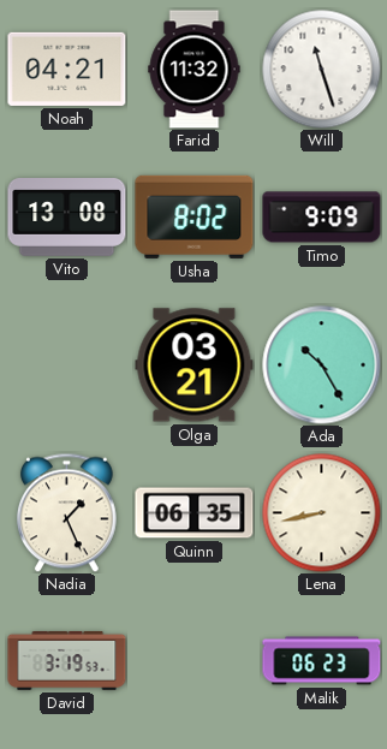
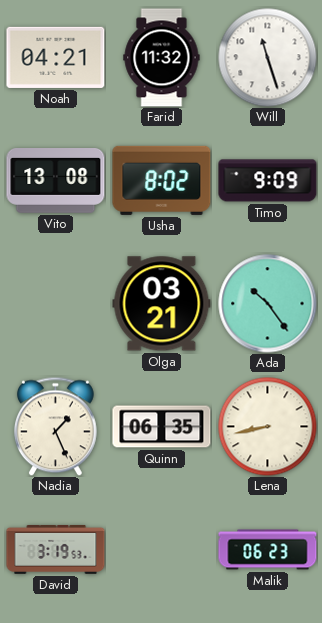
Ada: 10:25 -> 10:24 (268, 304)
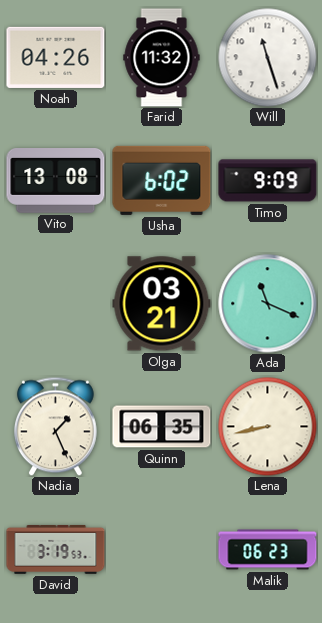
Noah: 04:21 -> 04:26 (56, 57)
Usha: 8:02 -> 6:02 (162, 180)
Ada: 10:24 -> 11:19 (268, 304)
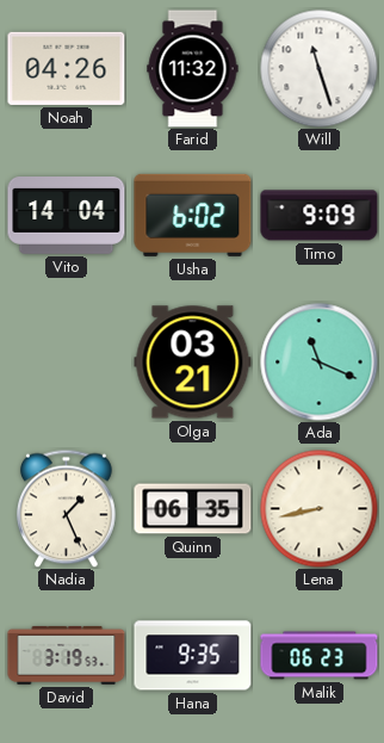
Vito: 13:08 -> 14:04 (67, 216)
Hana: none -> 9:35 (193, 656)
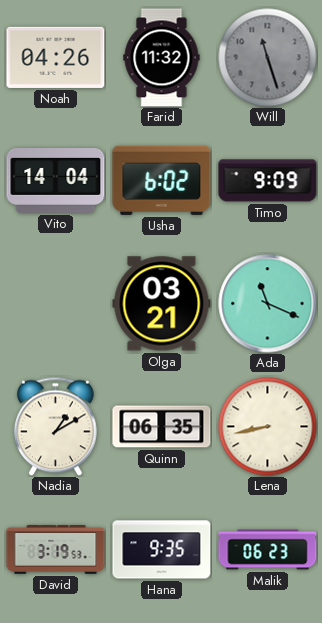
Will dial: white -> grey (268, 58)
Nadia: 1:26 -> 1:10 (55, 426)
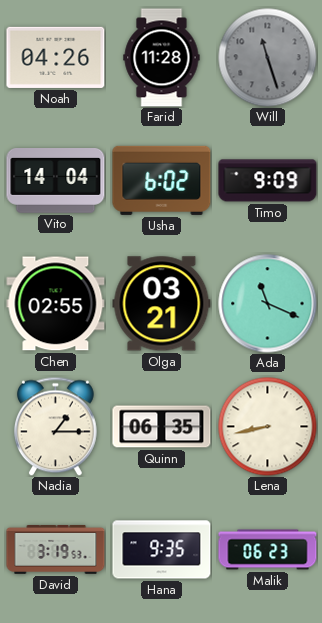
Farid: 11:32 -> 11:28 (162, 58)
Chen: none -> 02:55 (56, 304)
Nadia: 1:10 -> 1:15 (55, 426)
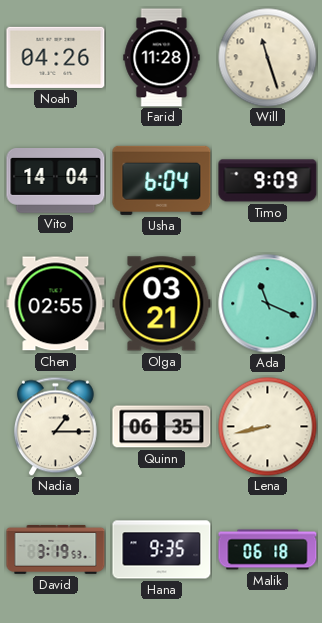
Will dial: grey -> cream (268, 58)
Usha: 6:02 -> 6:04 (162, 180)
Malik: 06:23 -> 06:18 (268, 550)
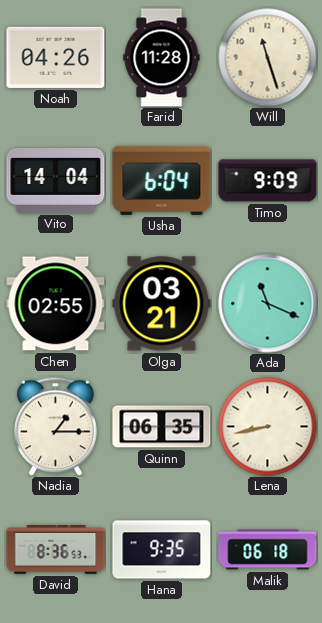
David: 3:19 -> 8:36 (56, 549)
